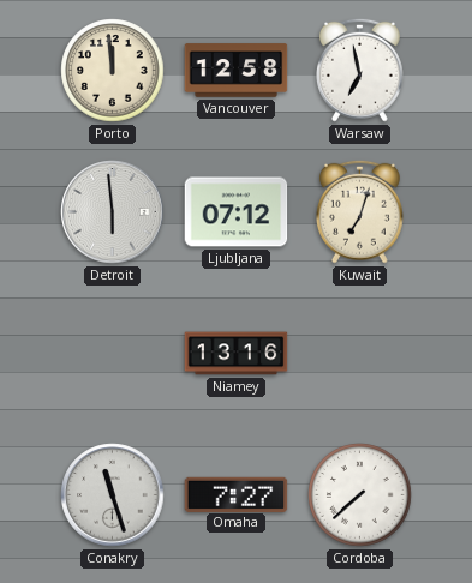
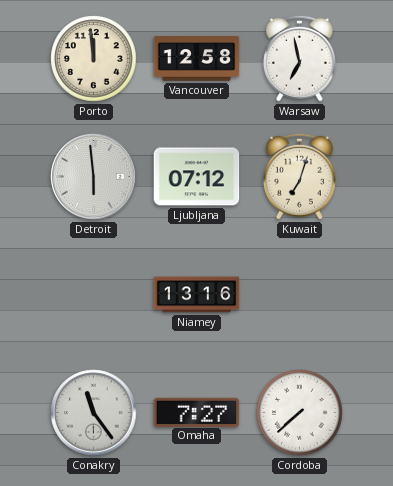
Conakry: 11:27 -> 11:24 (94, 413)
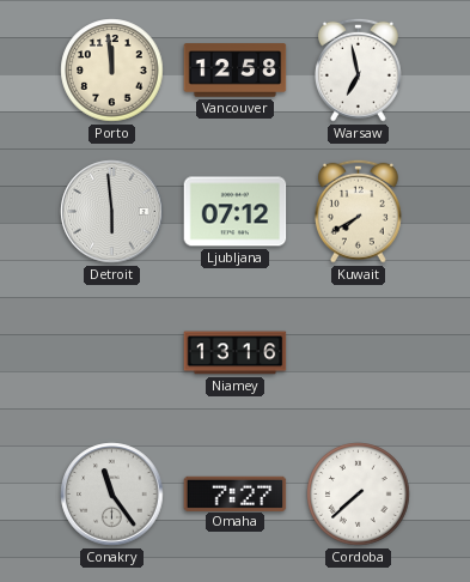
Kuwait: 7:03 -> 7:40 (358, 211)
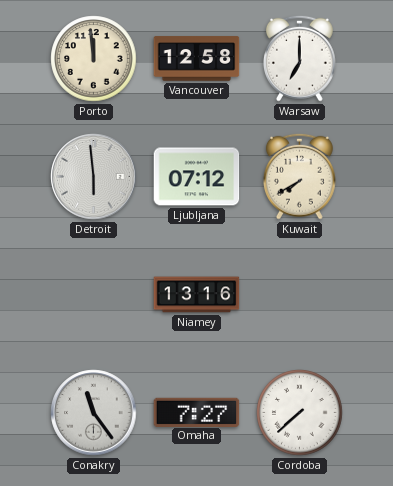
Warsaw: 6:58 -> 7:00 (299, 58)
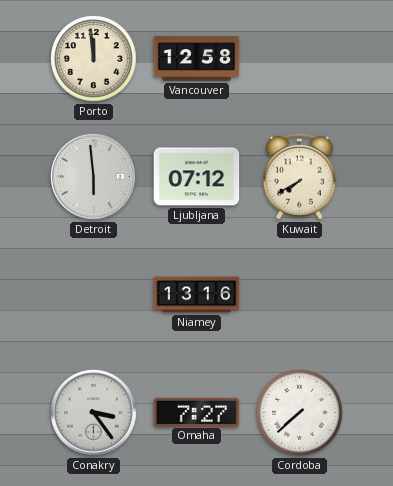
Warsaw: 7:00 -> none (299, 58)
Conakry: 11:24 -> 3:24 (94, 413)
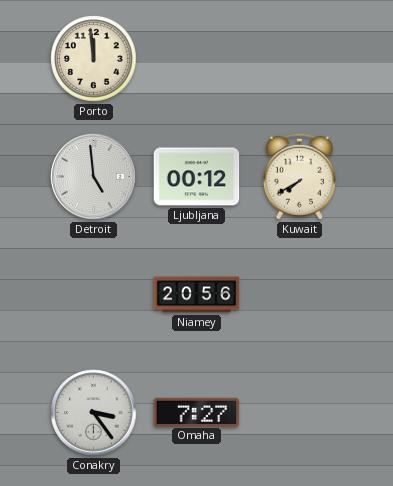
Vancouver: 12:58 -> none (197, 59)
Detroit: 5:59 -> 4:59 (94, 177)
Ljubljana: 07:12 -> 00:12 (197, 177)
Niamey: 13:16 -> 20:56 (197, 295)
Cordoba: 7:38 -> none (300, 413)
